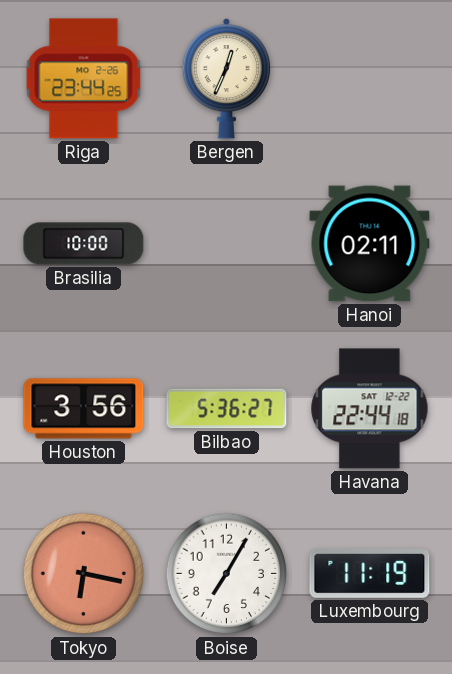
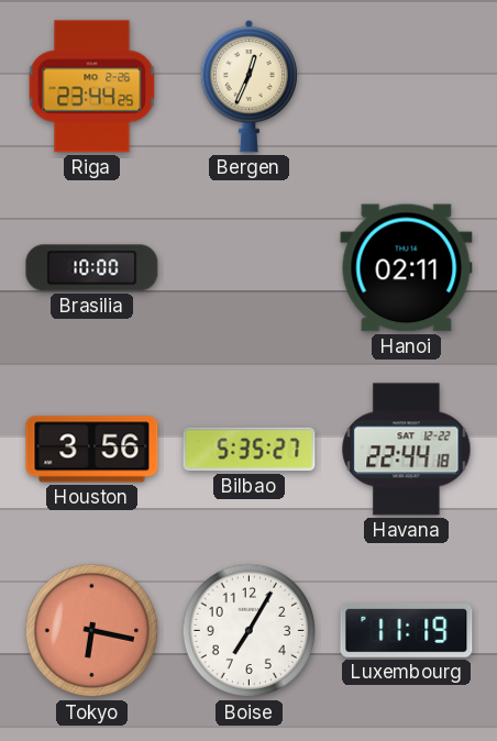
Bilbao: 5:36 -> 5:35 (250, 450)
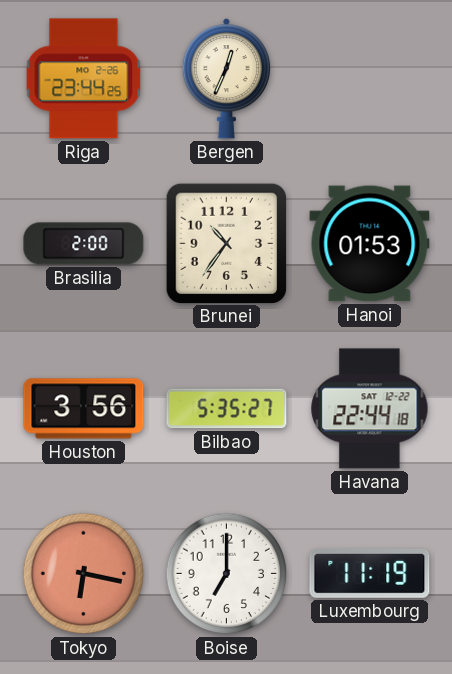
Brasilia: 10:00 -> 2:00 (84, 244)
Brunei: none -> 10:36 (226, 243)
Hanoi: 02:11 -> 01:53 (370, 244)
Boise: 7:05 -> 7:00 (227, 574)
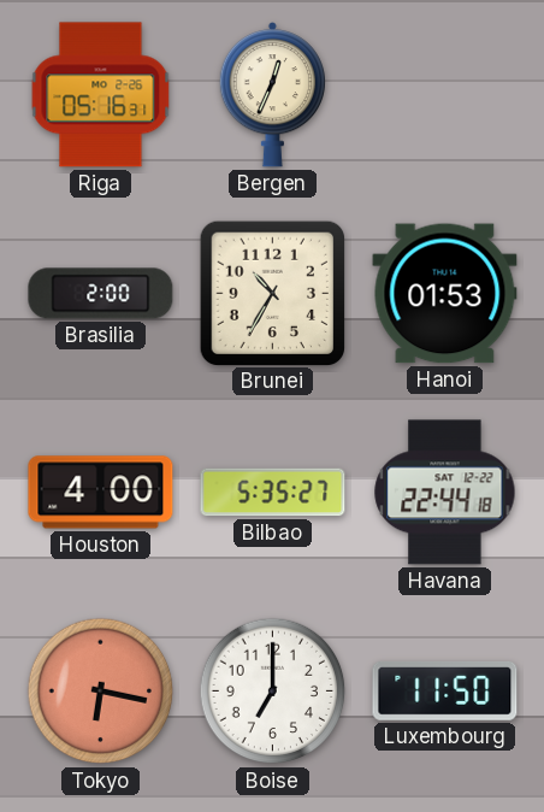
Riga: 23:44 -> 05:16 (101, 95)
Brunei: 10:36 -> 10:35 (272, 293)
Houston: 3:56 -> 4:00 (101, 493)
Luxembourg: 11:19 -> 11:50 (445, 690)
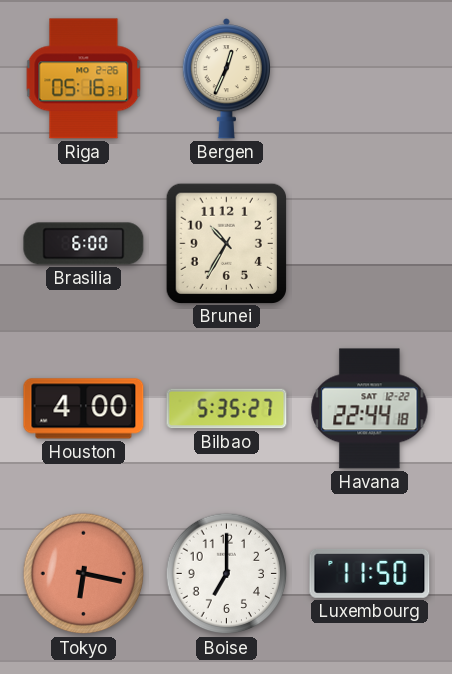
Brasilia: 2:00 -> 6:00 (84, 244)
Hanoi: 01:53 -> none (445, 294)
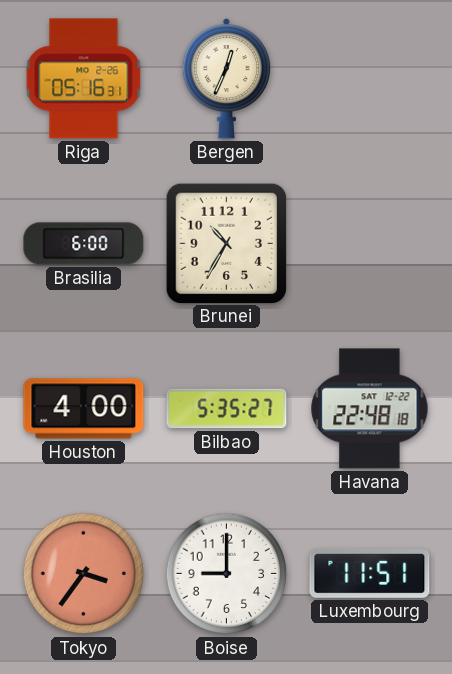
Havana: 22:44 -> 22:48 (370, 409)
Tokyo: 6:17 -> 3:36 (84, 574)
Boise: 7:00 -> 9:00 (227, 574)
Luxembourg: 11:50 -> 11:51 (370, 573)
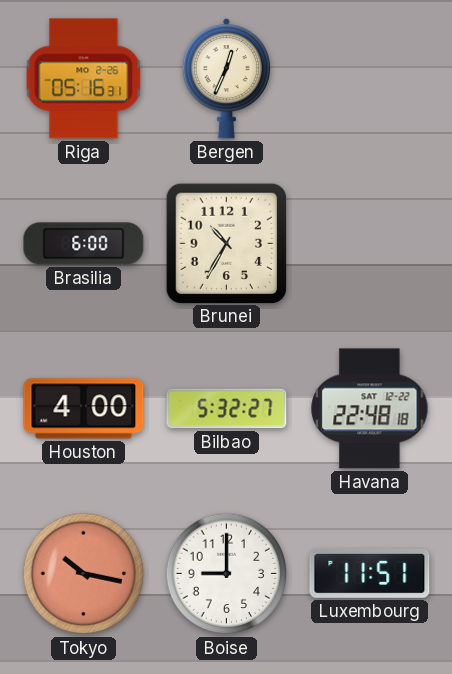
Bilbao: 5:35 -> 5:32 (227, 409)
Tokyo: 3:36 -> 10:17 (84, 574)
